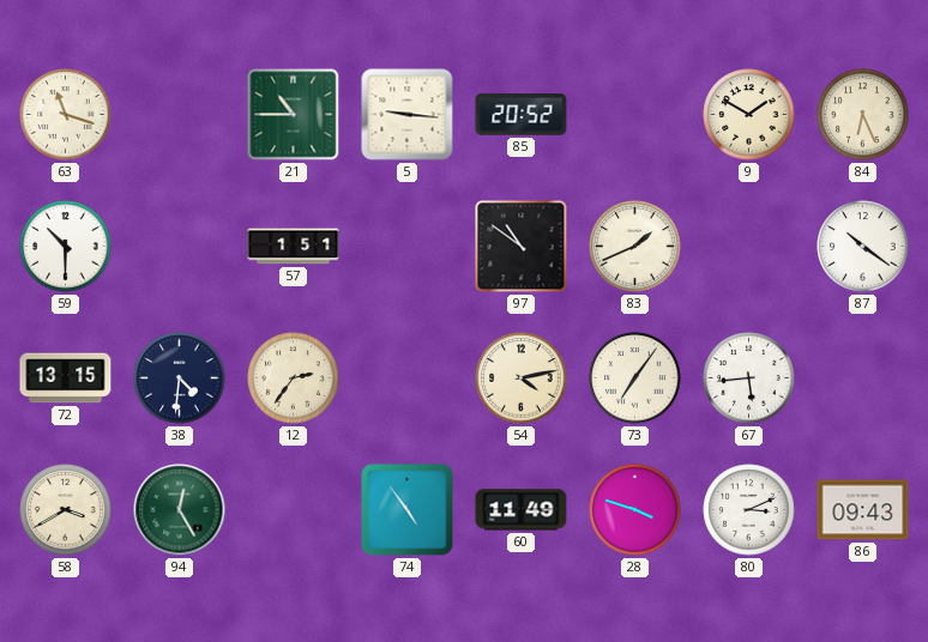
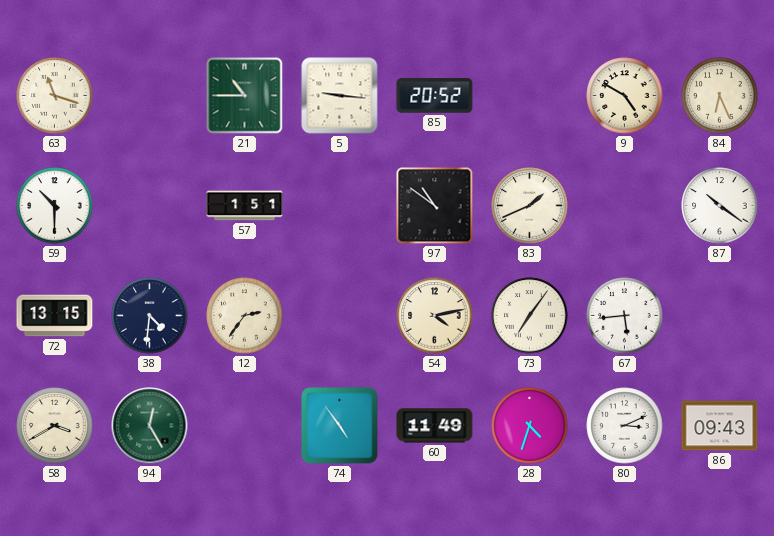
9: 1:50 -> 4:50 (625, 96)
28: 3:48 -> 4:33 (530, 426)
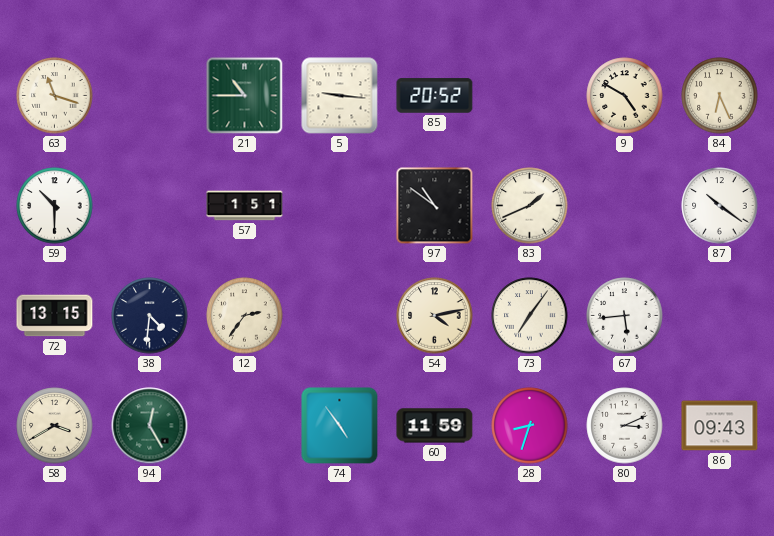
60: 11:49 -> 11:59 (435, 426)
28: 4:33 -> 8:33 (530, 426)
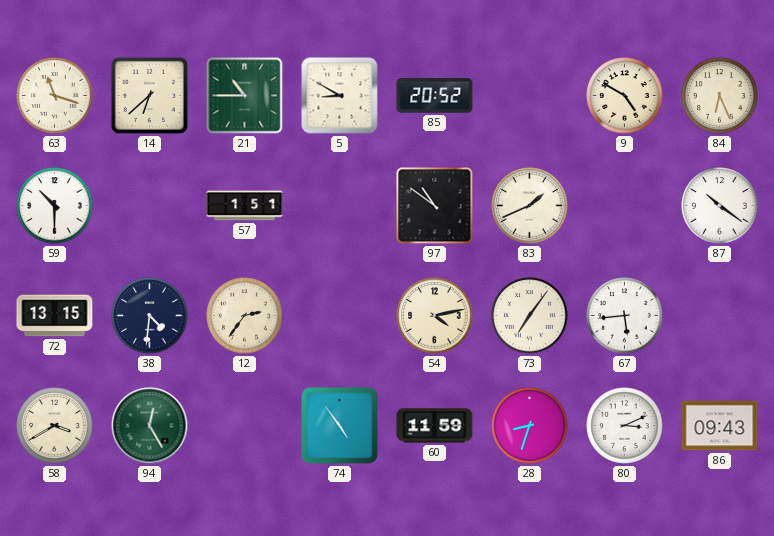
14: none -> 6:38 (149, 95)
5: 9:16 -> 8:50 (340, 96)
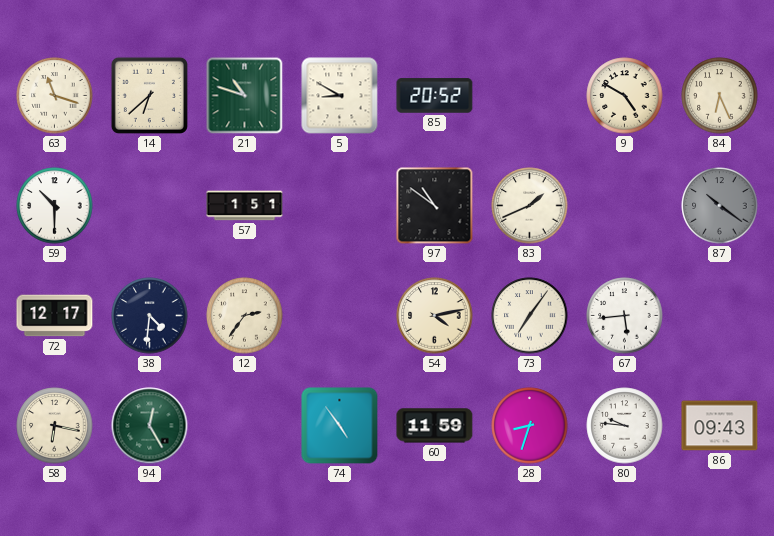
21: 10:45 -> 10:48 (245, 96)
87 dial: white -> grey (720, 206)
72: 13:15 -> 12:17 (55, 316)
58: 3:40 -> 6:17 (55, 426)
80: 3:11 -> 9:46 (625, 426)
